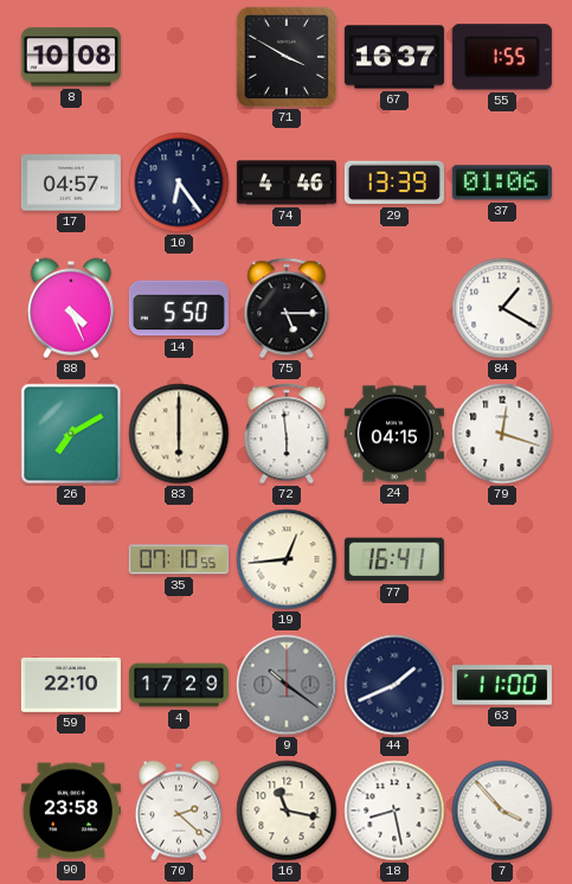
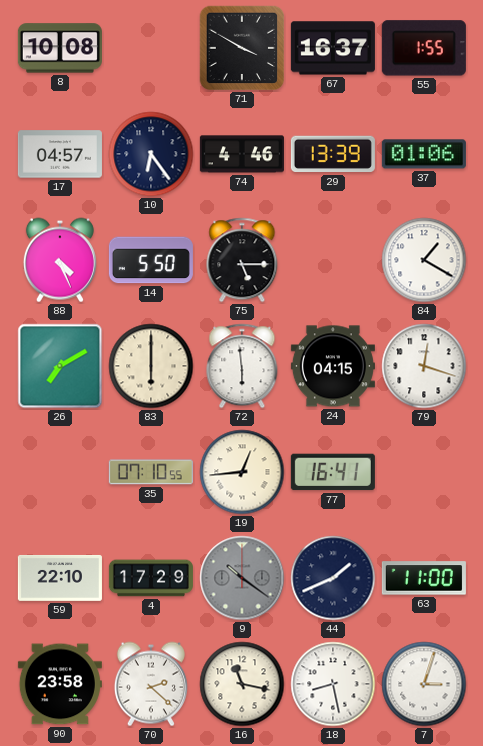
7: 3:53 -> 3:03 (424, 684)
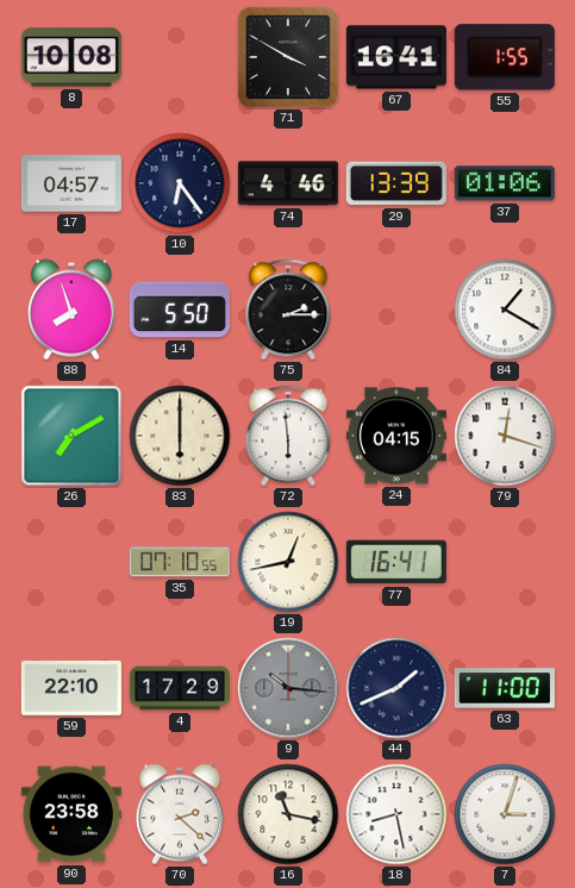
67: 16:37 -> 16:41 (396, 57)
88: 4:26 -> 7:57 (71, 309)
75: 5:15 -> 2:15 (288, 309)
19: 12:44 -> 12:43 (288, 562)
9: 10:21 -> 10:16 (288, 688)
